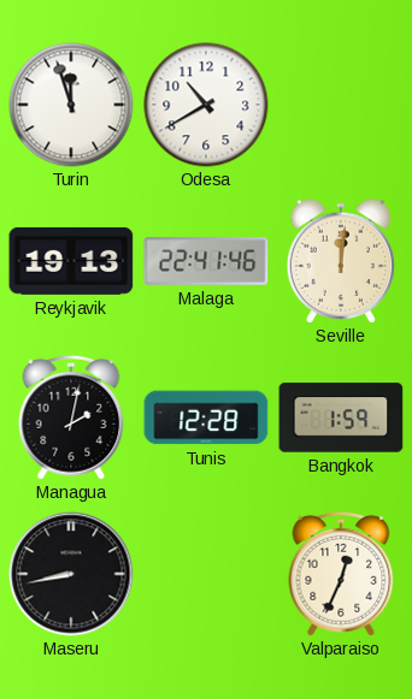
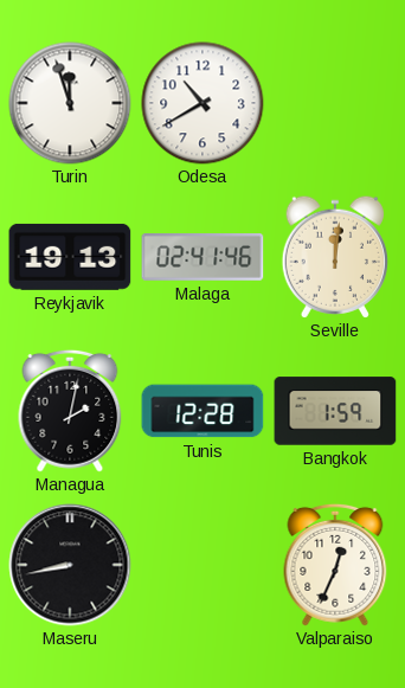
Malaga: 22:41 -> 02:41 (202, 257)
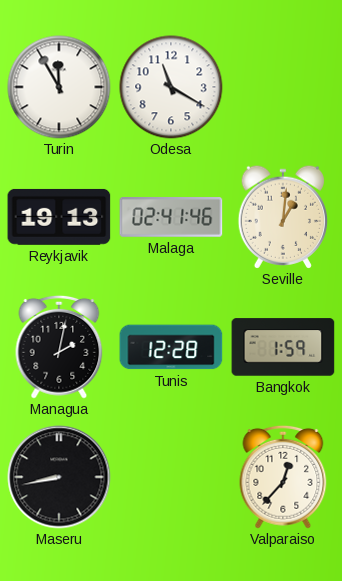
Turin: 11:57 -> 11:55 (59, 87)
Odesa: 10:40 -> 11:20 (171, 87)
Seville: 12:01 -> 1:01 (282, 217)
Valparaiso: 12:34 -> 12:37 (283, 477)
